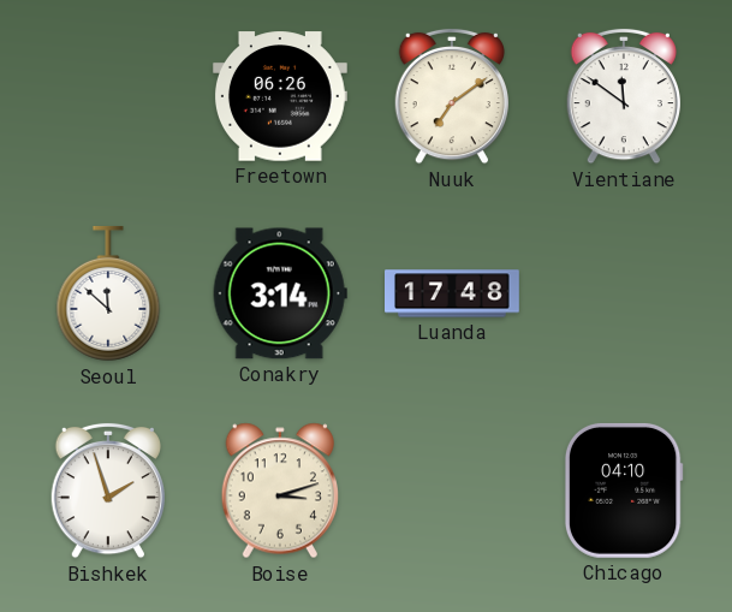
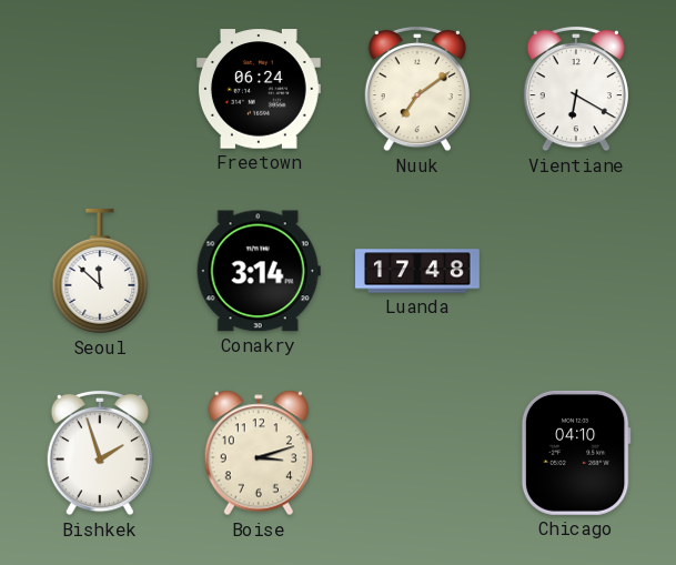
Freetown: 06:26 -> 06:24 (259, 89)
Vientiane: 11:51 -> 6:20 (575, 89)
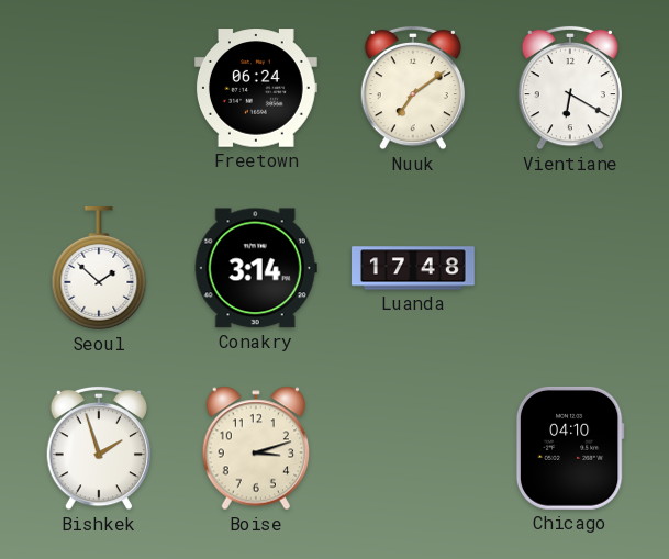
Seoul: 11:52 -> 1:52 (99, 268)
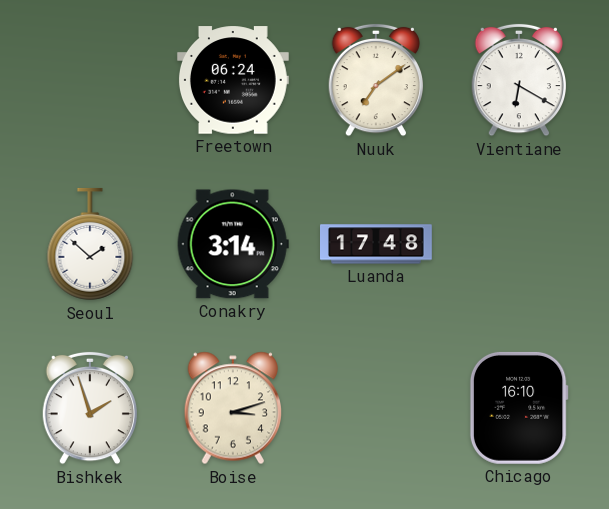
Chicago: 04:10 -> 16:10 (519, 408)
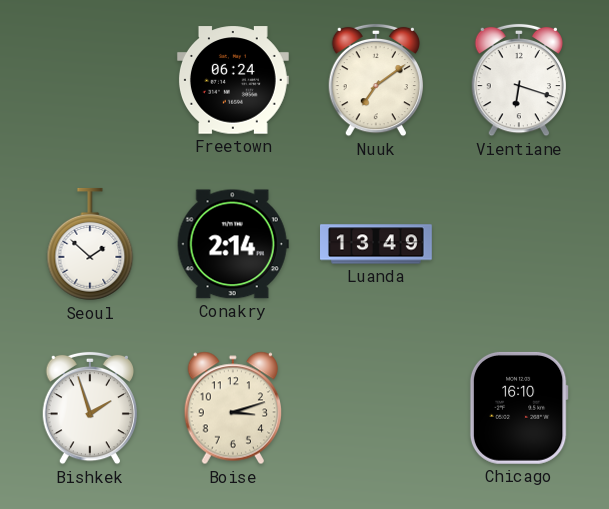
Vientiane: 6:20 -> 6:18 (518, 80)
Conakry: 3:14 -> 2:14 (233, 244)
Luanda: 17:48 -> 13:49 (377, 244)
